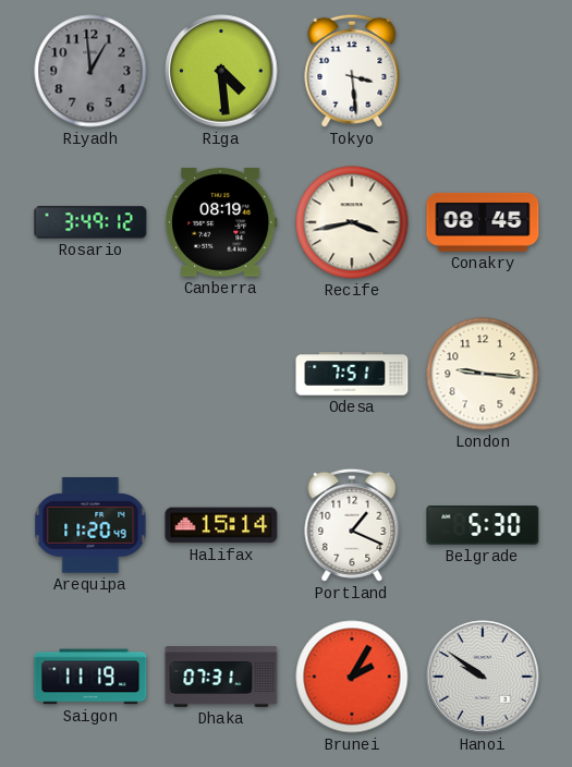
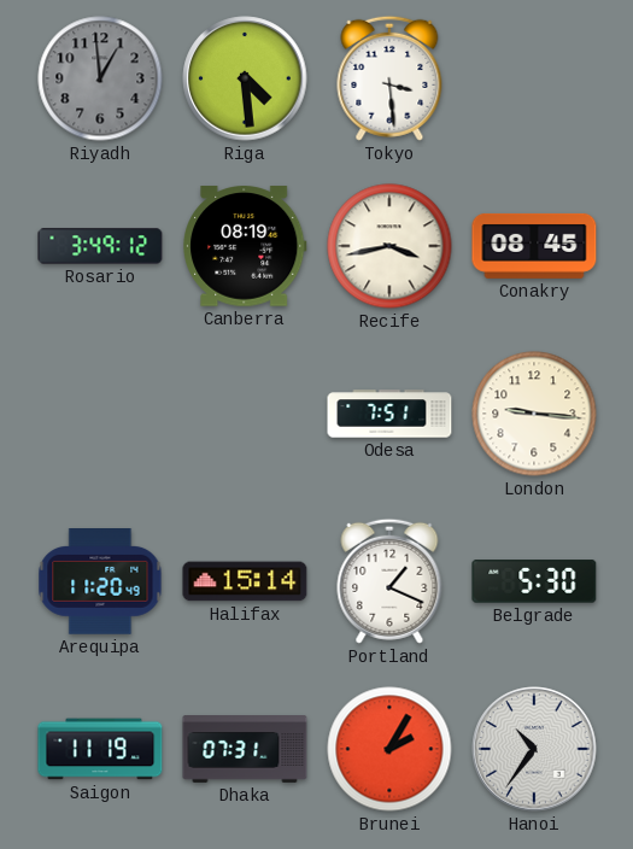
Hanoi: 9:51 -> 10:36 (534, 749)
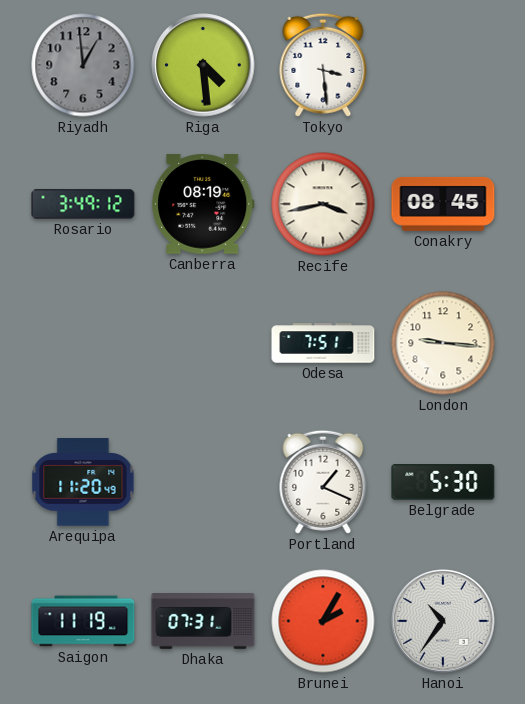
Halifax: 15:14 -> none (245, 581)
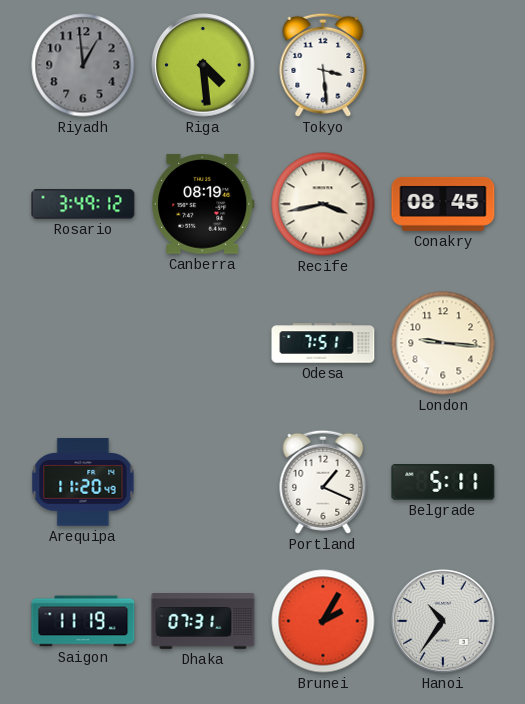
Belgrade: 5:30 -> 5:11 (443, 482)
